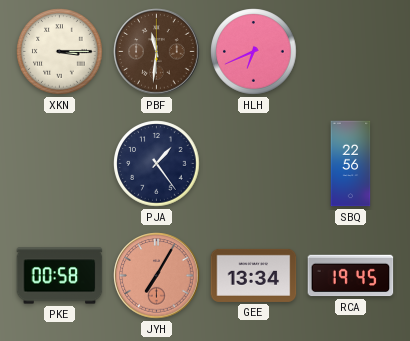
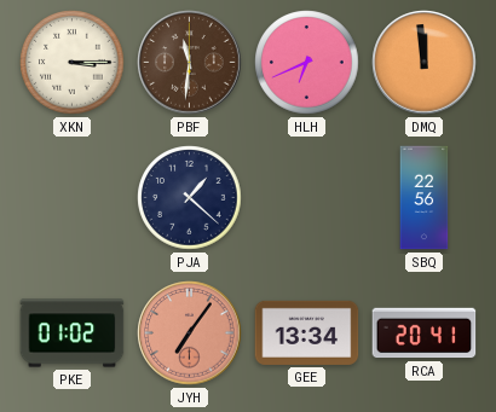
DMQ: none -> 11:59 (425, 63)
PJA: 1:24 -> 1:22 (190, 198)
PKE: 00:58 -> 01:02 (73, 333)
JYH: 7:05 -> 7:06 (190, 333)
RCA: 19:45 -> 20:41 (425, 333)
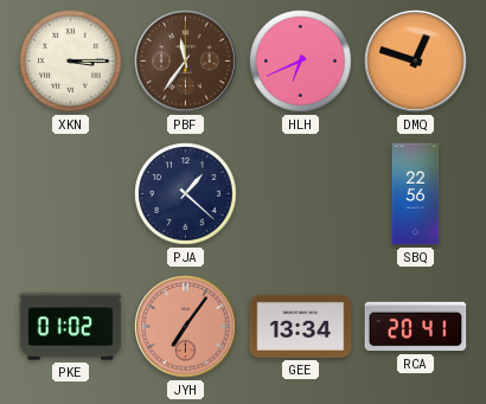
PBF: 11:31 -> 11:36 (186, 62)
DMQ: 11:59 -> 12:48 (416, 62)
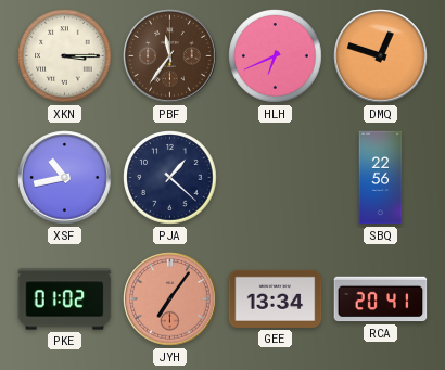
XSF: none -> 10:43 (65, 178)
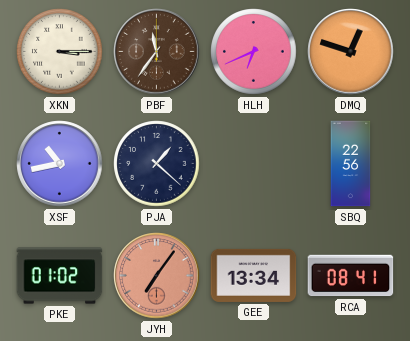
RCA: 20:41 -> 08:41 (351, 276)
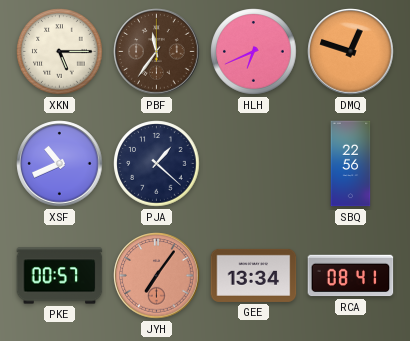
XKN: 3:15 -> 5:15 (60, 52)
XSF: 10:43 -> 10:41 (60, 164)
PKE: 01:02 -> 00:57 (60, 276)
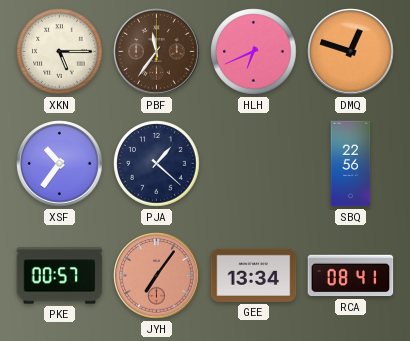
XSF: 10:41 -> 10:36 (60, 164)
